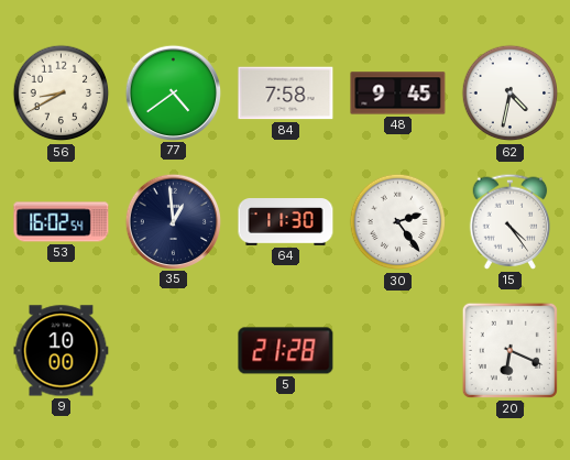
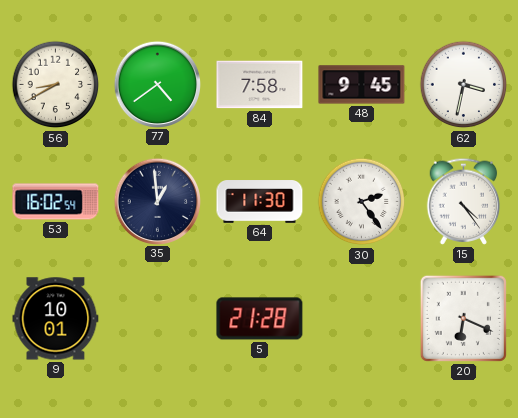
62: 4:32 -> 3:32 (464, 85)
9: 10:00 -> 10:01 (56, 319)
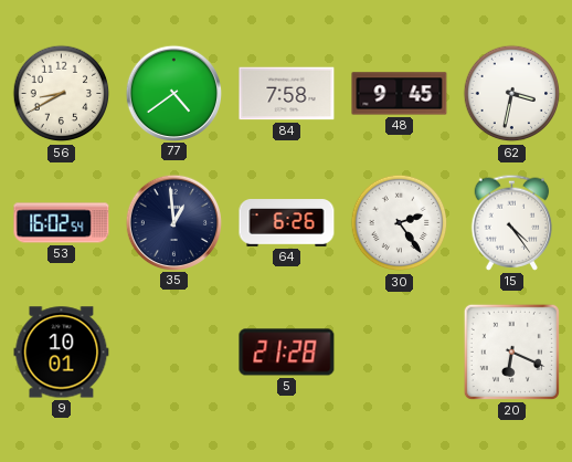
64: 11:30 -> 6:26 (287, 223)
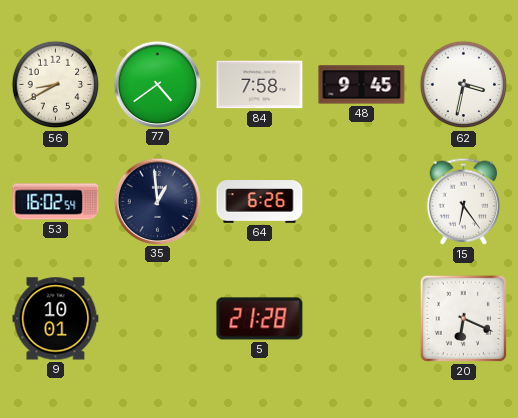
30: 2:24 -> none (400, 223)
15: 4:24 -> 6:24 (464, 201)
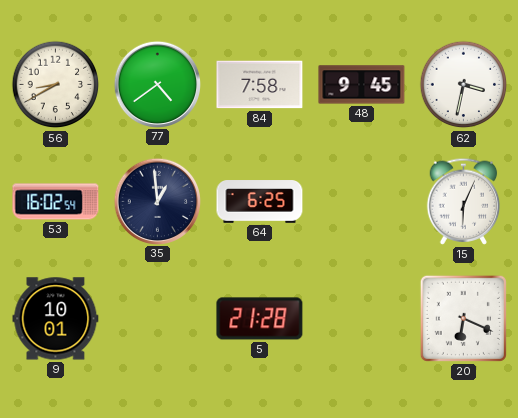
64: 6:26 -> 6:25 (260, 202)
15: 6:24 -> 6:04 (464, 201)
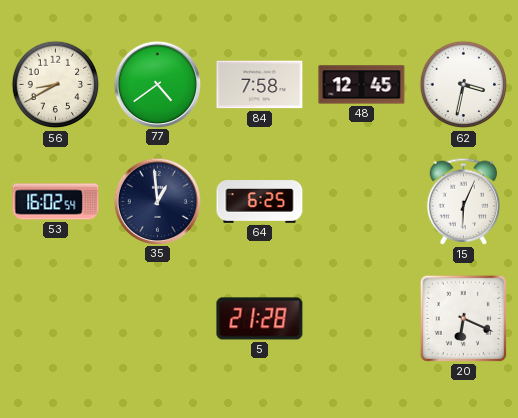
48: 9:45 -> 12:45 (362, 85)
9: 10:01 -> none (56, 319)
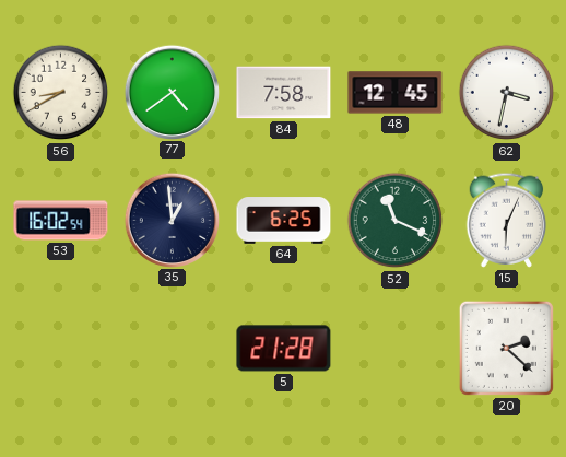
52: none -> 11:19 (396, 221)
20: 6:19 -> 2:22 (506, 348)
